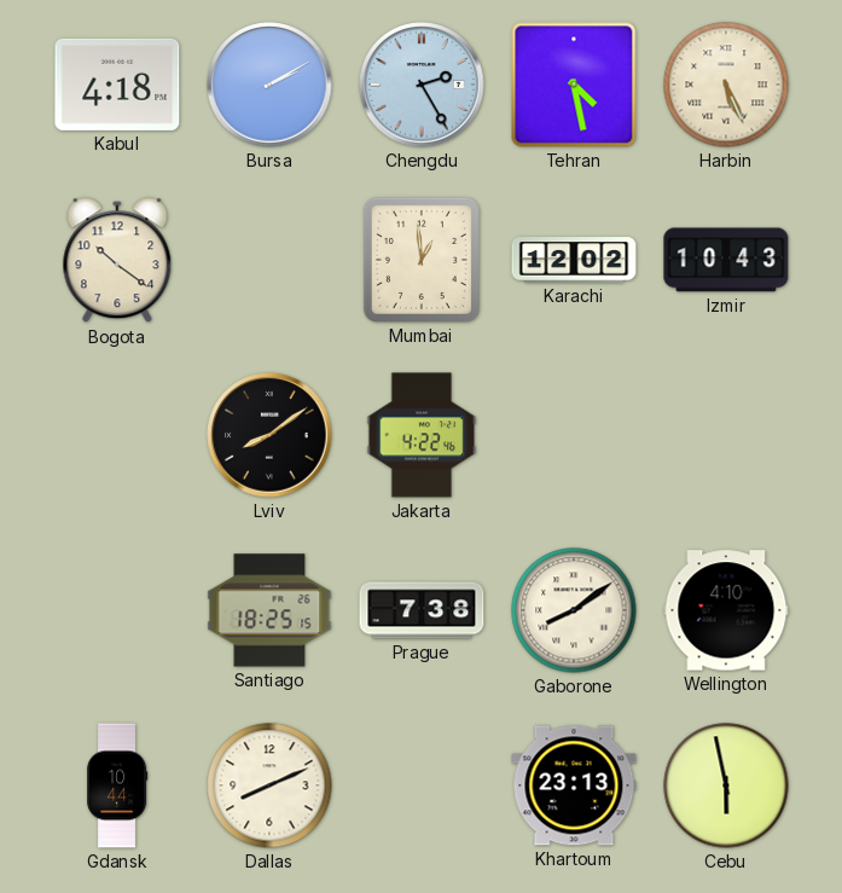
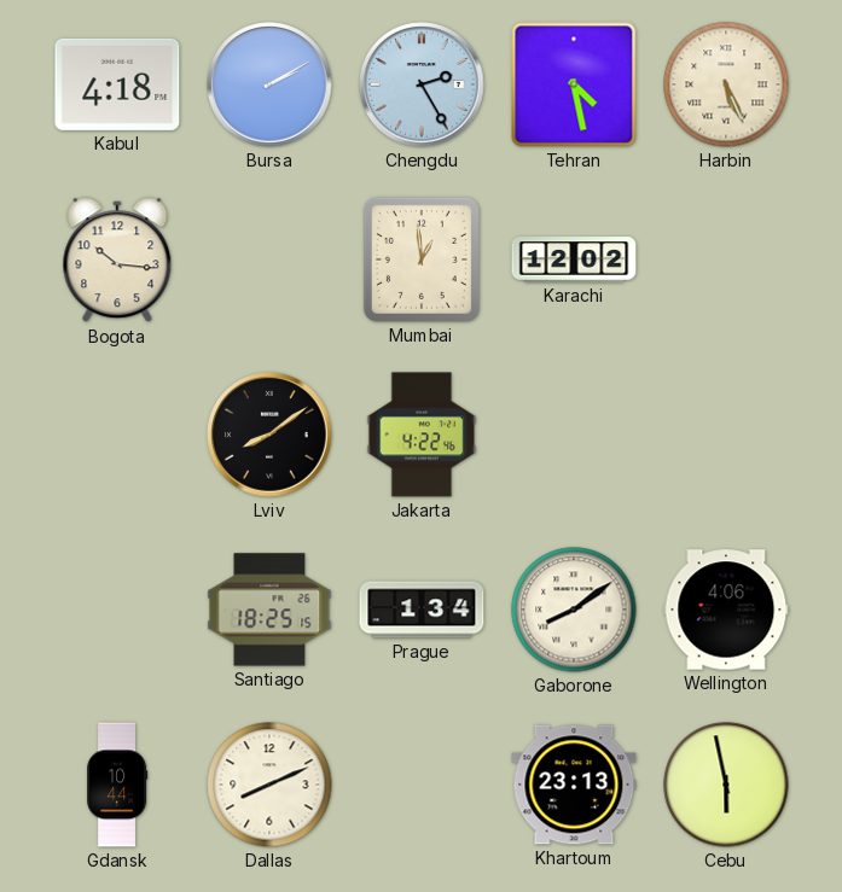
Bogota: 10:21 -> 10:16 (117, 261)
Izmir: 10:43 -> none (726, 260)
Prague: 7:38 -> 1:34 (422, 610)
Wellington: 4:10 -> 4:06 (726, 610)
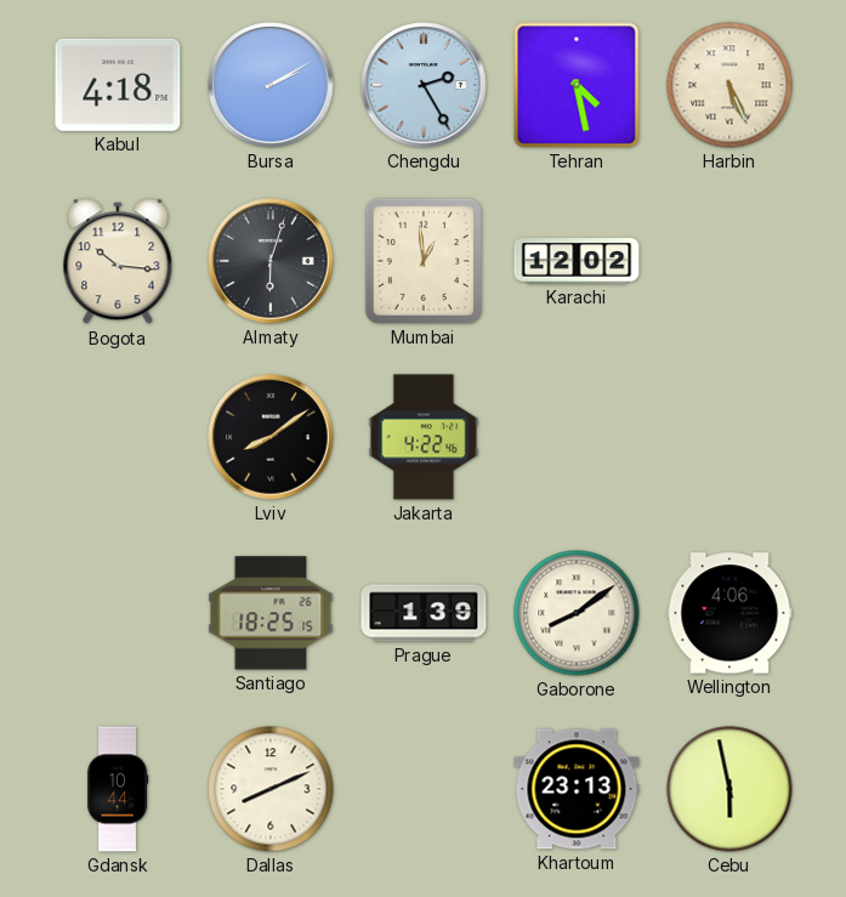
Almaty: none -> 6:03 (271, 261)
Prague: 1:34 -> 1:39 (424, 613)
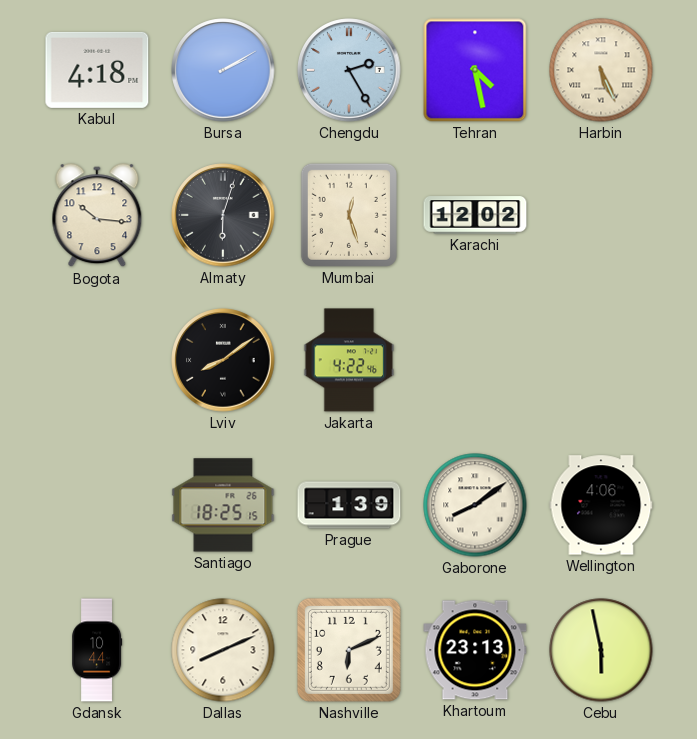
Mumbai: 12:59 -> 12:27 (349, 215)
Nashville: none -> 6:11 (349, 650)
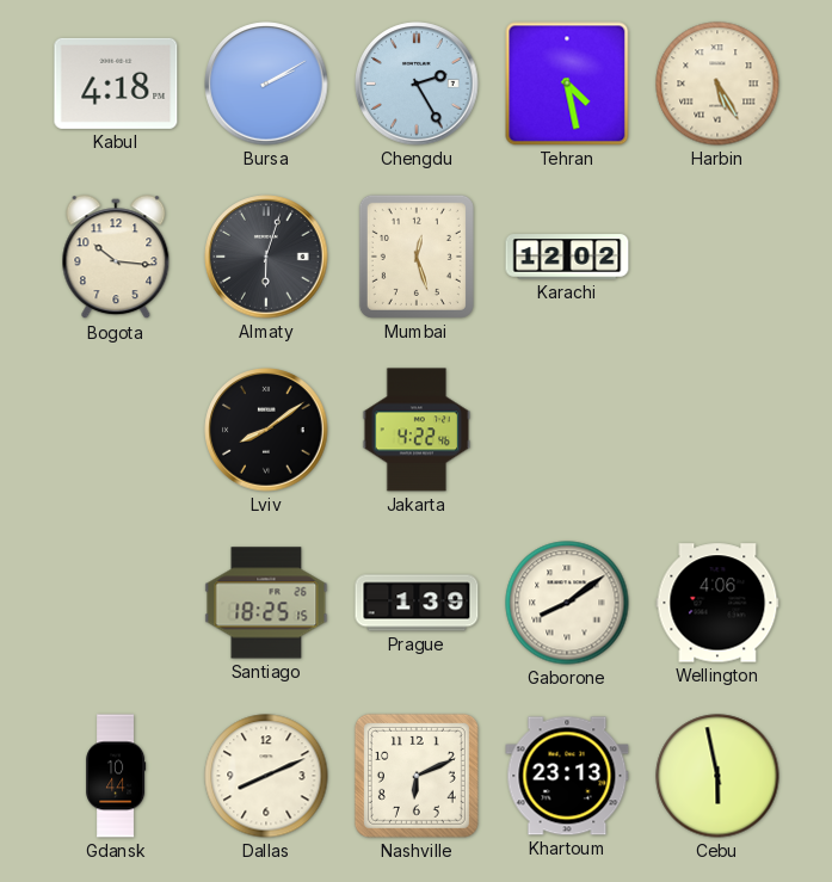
Harbin: 5:26 -> 5:25 (717, 84)
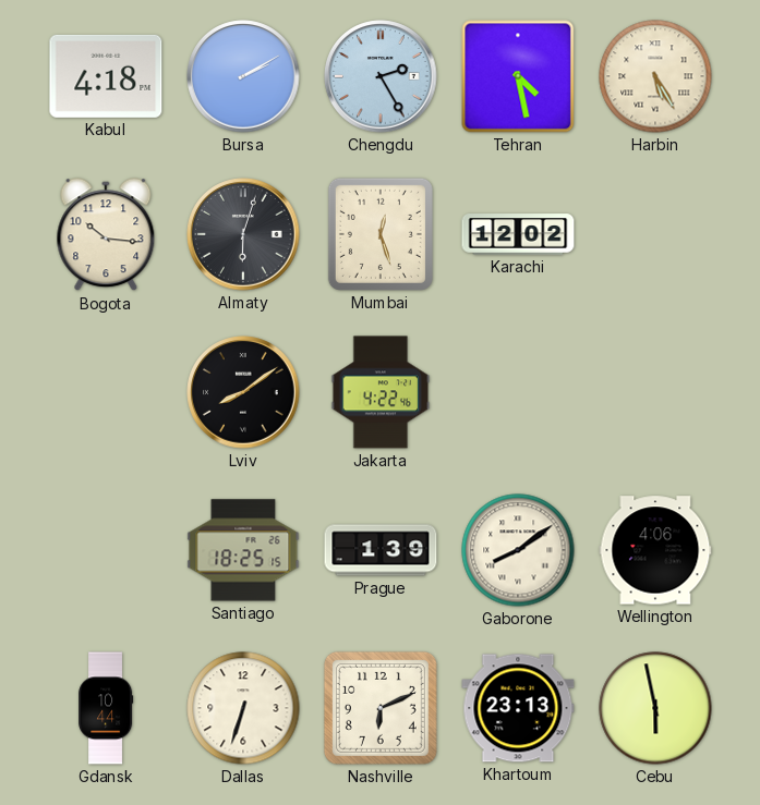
Dallas: 8:11 -> 6:33 (243, 708)
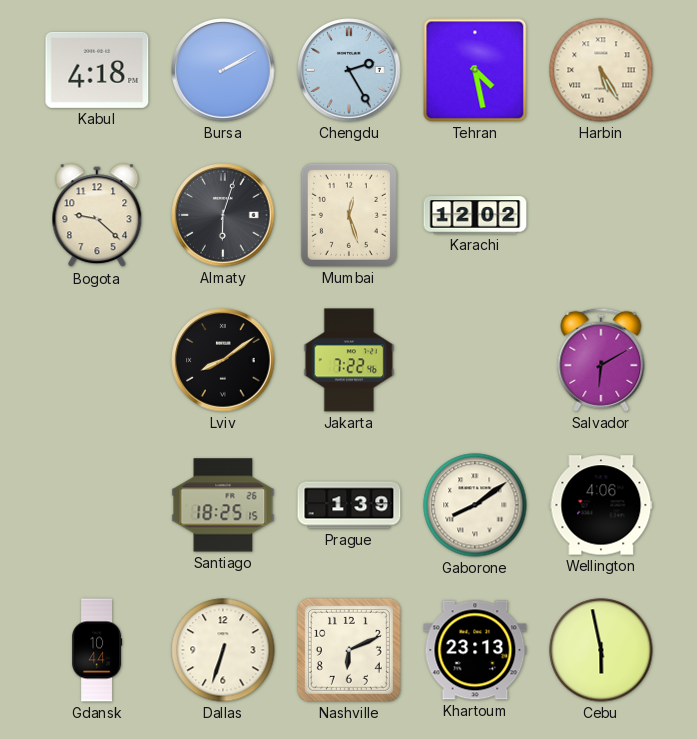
Bogota: 10:16 -> 9:22 (97, 216)
Jakarta: 4:22 -> 7:22 (349, 360)
Salvador: none -> 6:10 (601, 360)
